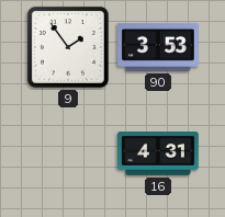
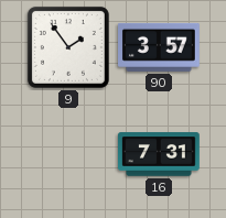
90: 3:53 -> 3:57 (160, 47)
16: 4:31 -> 7:31 (160, 154)
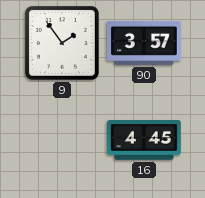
16: 7:31 -> 4:45 (145, 140)
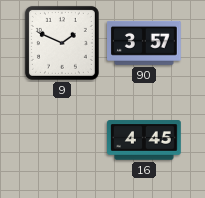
9: 1:54 -> 1:49 (62, 43)
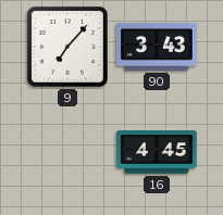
9: 1:49 -> 7:07 (67, 47)
90: 3:57 -> 3:43 (158, 47)
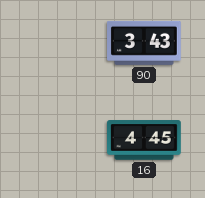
9: 7:07 -> none (67, 47)
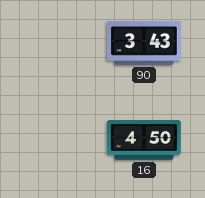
16: 4:45 -> 4:50 (145, 140)
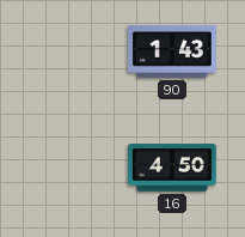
90: 3:43 -> 1:43 (173, 51)
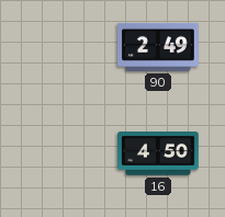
90: 1:43 -> 2:49 (159, 47)
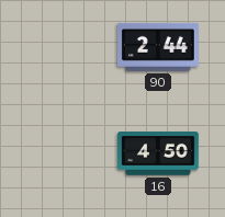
90: 2:49 -> 2:44 (159, 47)
